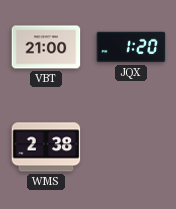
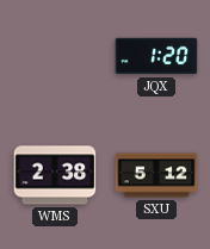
VBT: 21:00 -> none (46, 47)
SXU: none -> 5:12 (156, 175)
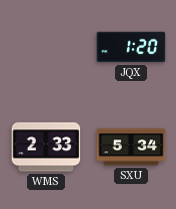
WMS: 2:38 -> 2:33 (46, 147)
SXU: 5:12 -> 5:34 (131, 147)
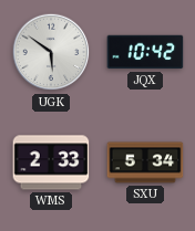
UGK: none -> 5:51 (51, 52)
JQX: 1:20 -> 10:42 (145, 52)
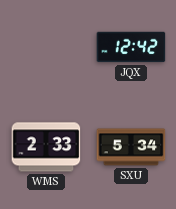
UGK: 5:51 -> none (51, 52)
JQX: 10:42 -> 12:42 (131, 47)
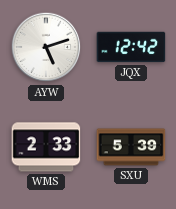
AYW: none -> 5:12 (46, 47)
SXU: 5:34 -> 5:39 (131, 147)
